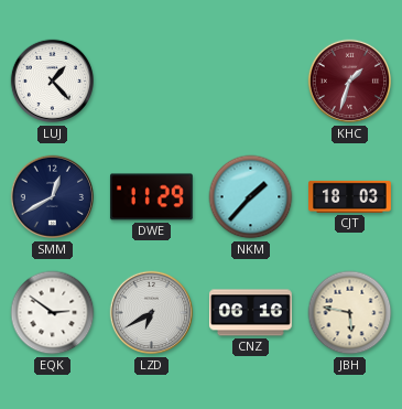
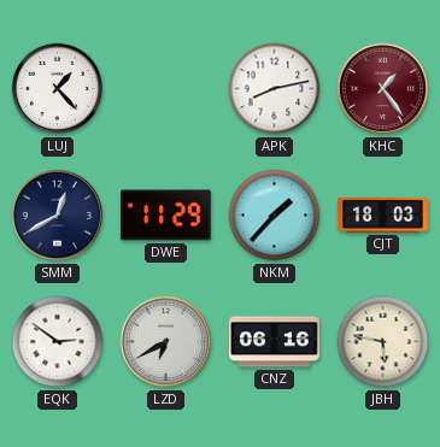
APK: none -> 8:13 (275, 89)
KHC: 1:33 -> 1:24 (383, 89)
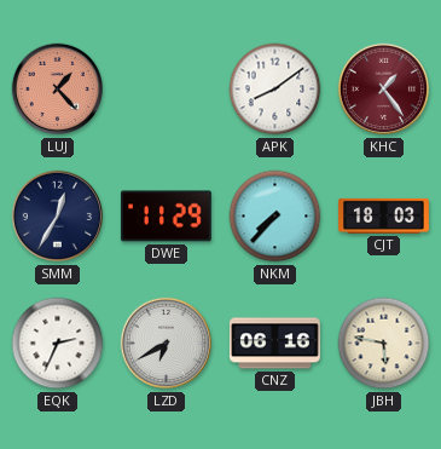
LUJ dial: white -> salmon (58, 90)
APK: 8:13 -> 8:09 (275, 90)
SMM: 12:40 -> 12:35 (58, 217)
NKM: 1:37 -> 7:37 (275, 217)
EQK: 2:51 -> 2:34 (58, 344)
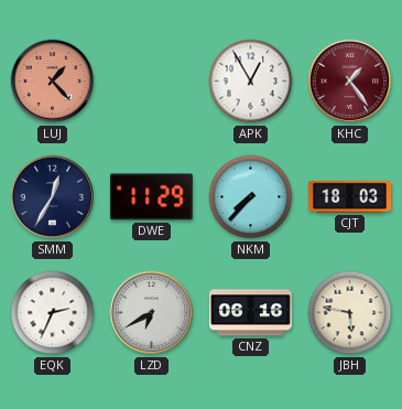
APK: 8:09 -> 12:55 (251, 82)
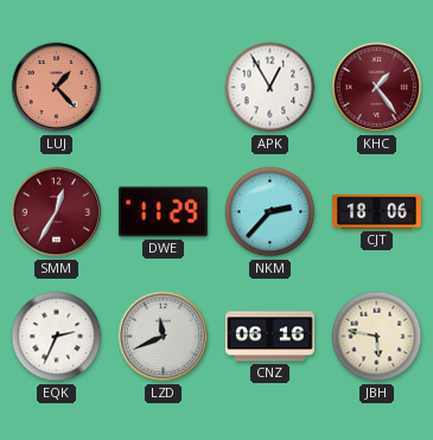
SMM dial: navy -> burgundy (57, 212)
NKM: 7:37 -> 2:37 (270, 212)
CJT: 18:03 -> 18:06 (377, 211)
LZD: 6:40 -> 11:41 (164, 337)
